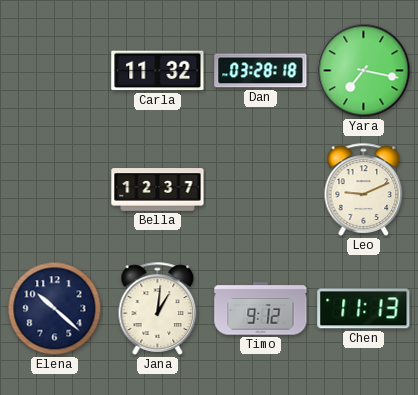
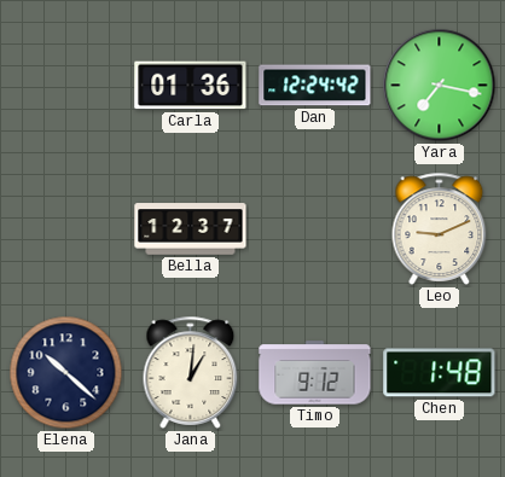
Carla: 11:32 -> 01:36 (191, 86)
Dan: 03:28 -> 12:24 (315, 86)
Chen: 11:13 -> 1:48 (440, 373)
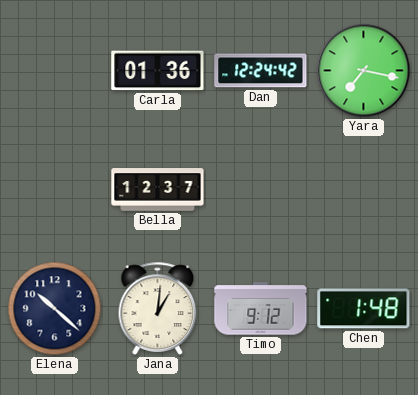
Leo: 9:11 -> none (440, 228)
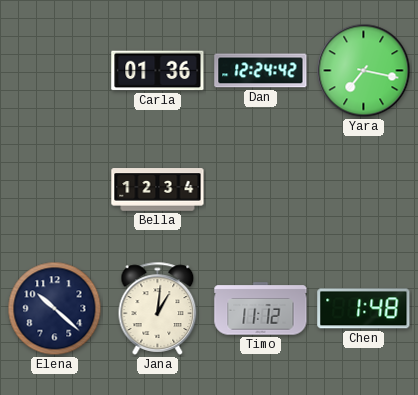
Bella: 12:37 -> 12:34 (158, 190)
Timo: 9:12 -> 11:12 (261, 309)
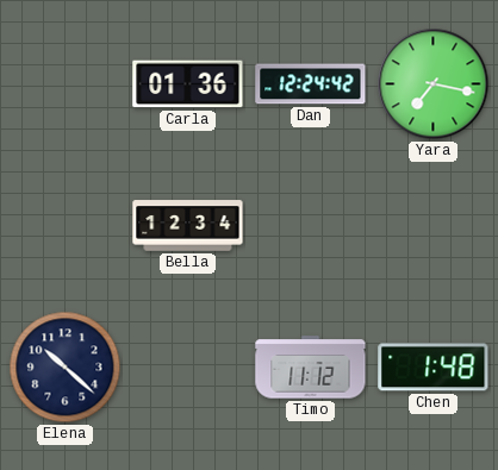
Jana: 1:01 -> none (158, 308)
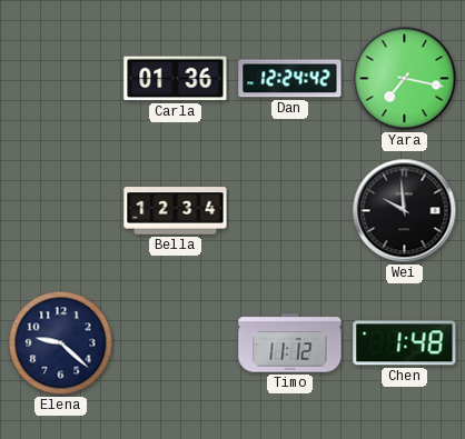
Wei: none -> 9:59 (405, 211)
Elena: 10:22 -> 9:22 (61, 343)
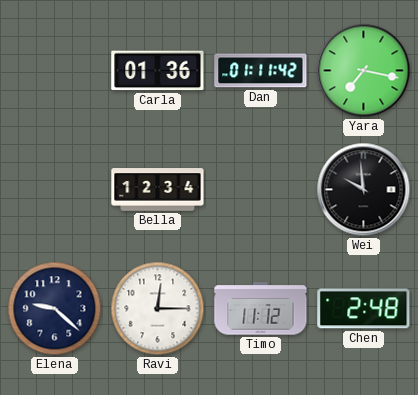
Dan: 12:24 -> 01:11 (261, 71)
Ravi: none -> 12:15 (158, 309)
Chen: 1:48 -> 2:48 (364, 309)
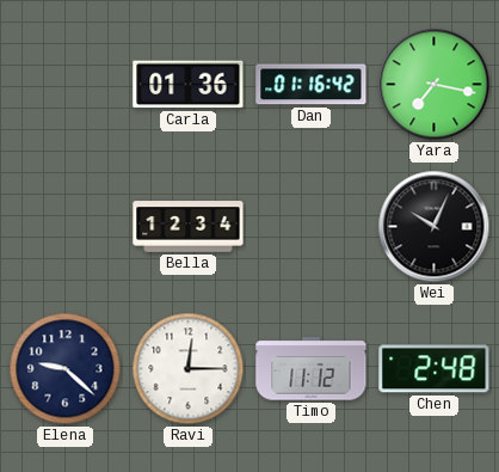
Dan: 01:11 -> 01:16 (312, 85)
Wei: 9:59 -> 10:04 (435, 227)
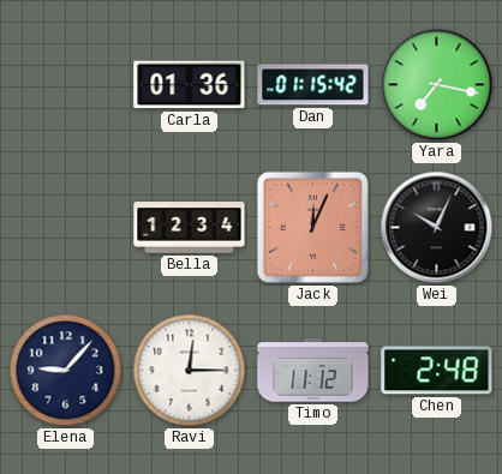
Dan: 01:16 -> 01:15 (313, 85)
Jack: none -> 12:04 (312, 227)
Elena: 9:22 -> 9:07 (66, 371)
